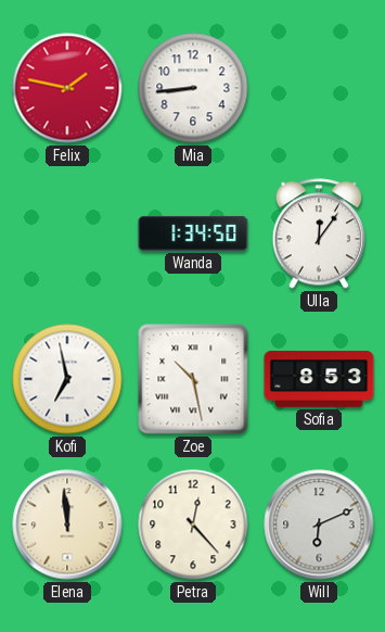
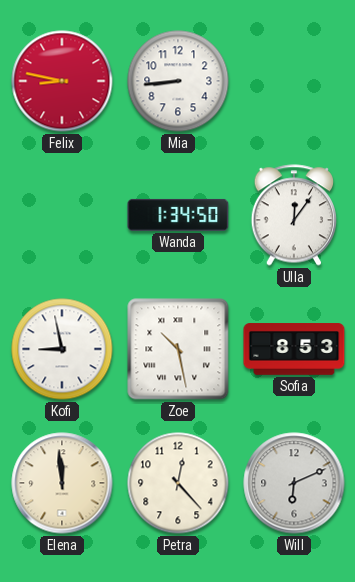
Felix: 1:47 -> 8:47 (62, 81)
Kofi: 6:58 -> 8:58 (62, 349)
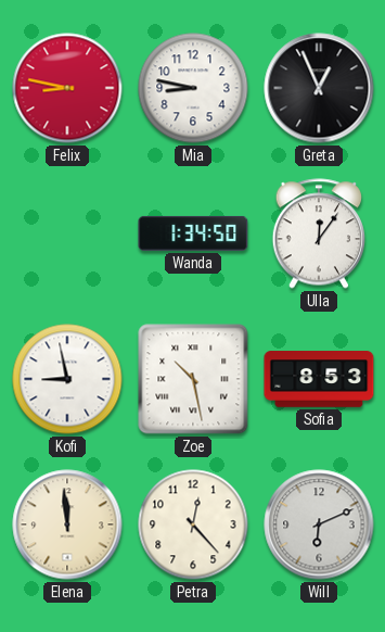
Mia: 8:44 -> 8:47 (193, 88)
Greta: none -> 12:56 (319, 88)
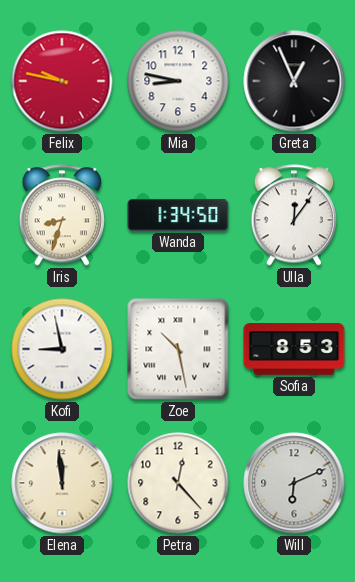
Felix: 8:47 -> 9:47 (62, 81)
Iris: none -> 8:33 (62, 215)
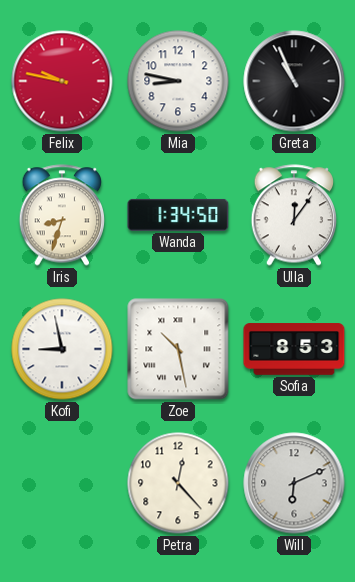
Greta: 12:56 -> 10:56 (294, 81)
Elena: 11:59 -> none (62, 483)
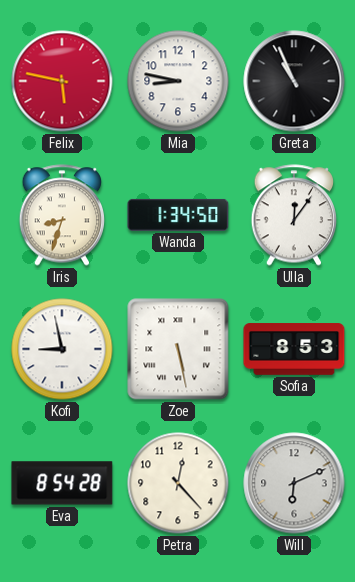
Felix: 9:47 -> 5:47 (62, 81)
Zoe: 10:28 -> 5:28 (178, 349)
Eva: none -> 8:54 (62, 483)
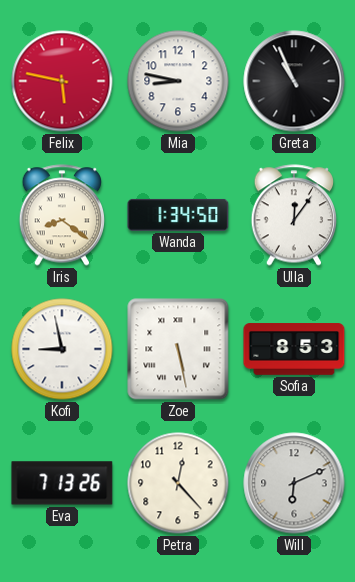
Iris: 8:33 -> 8:21 (62, 215)
Eva: 8:54 -> 7:13 (62, 483)
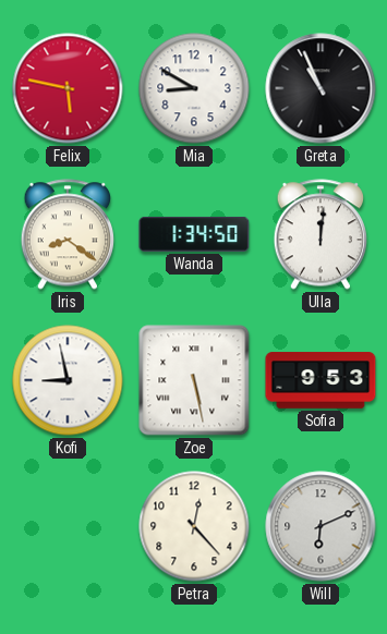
Mia: 8:47 -> 8:50 (194, 88)
Ulla: 12:06 -> 12:01 (321, 234)
Sofia: 8:53 -> 9:53 (321, 380)
Eva: 7:13 -> none (62, 483)
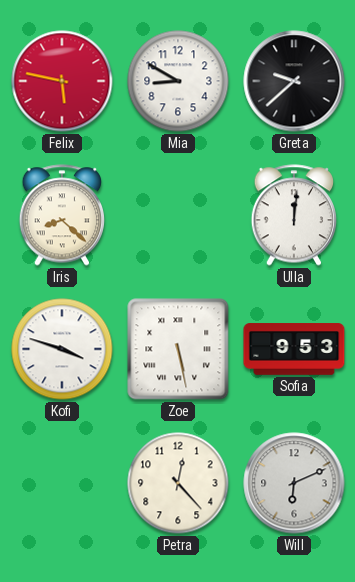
Greta: 10:56 -> 9:38 (294, 81)
Iris: 8:21 -> 8:22 (62, 215)
Wanda: 1:34 -> none (194, 234)
Kofi: 8:58 -> 3:48 (62, 349)
